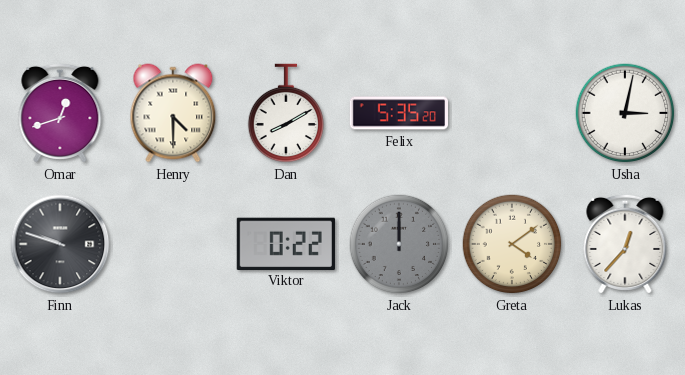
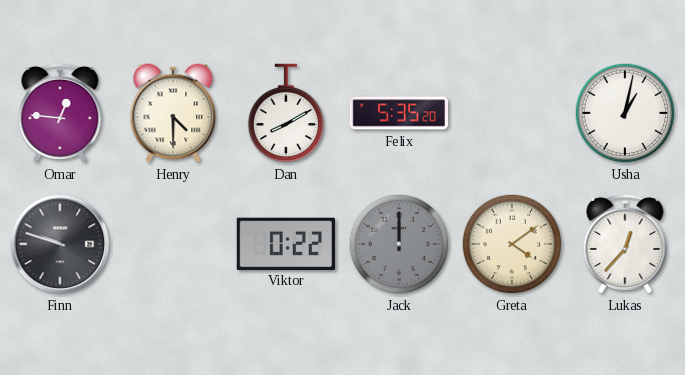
Omar: 12:42 -> 12:46 (60, 113)
Usha: 3:02 -> 1:02 (625, 113)
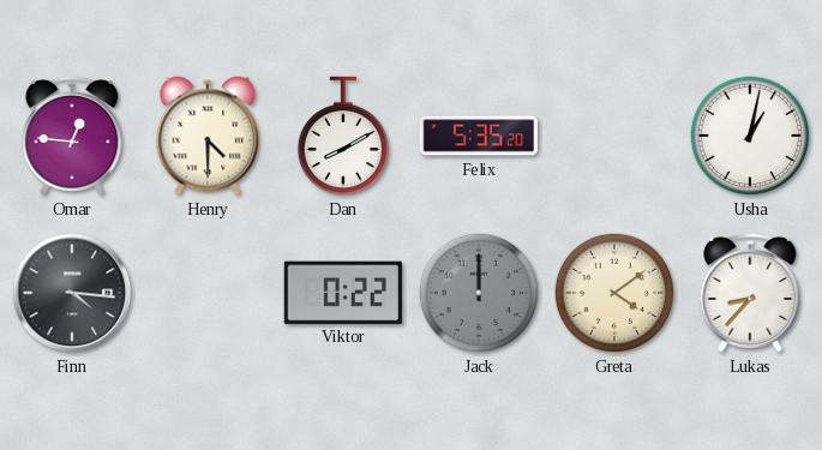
Finn: 9:48 -> 4:16 (72, 293)
Lukas: 12:37 -> 8:37 (750, 293)
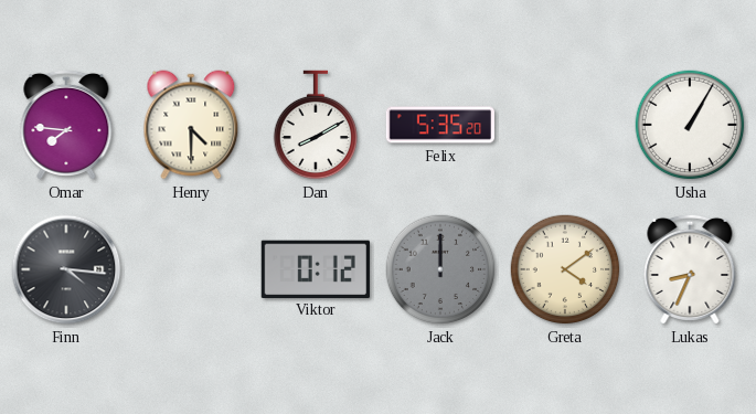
Omar: 12:46 -> 7:46 (66, 125)
Usha: 1:02 -> 1:05 (690, 125)
Viktor: 0:22 -> 0:12 (316, 268)
Lukas: 8:37 -> 8:34 (690, 269)
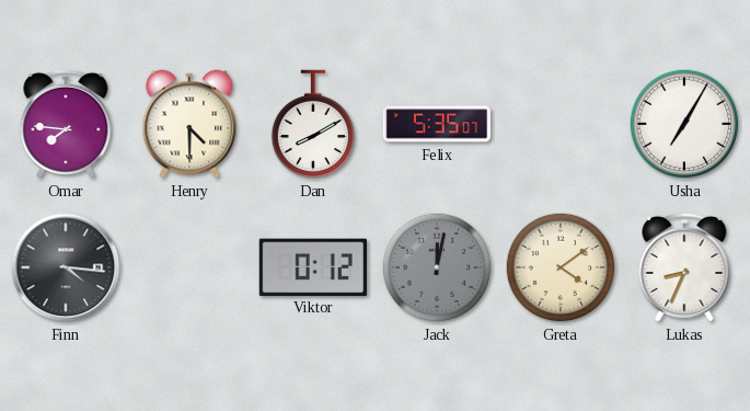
Felix: 5:35:20 -> 5:35:07 (436, 124)
Usha: 1:05 -> 7:05 (684, 124)
Jack: 12:00 -> 12:02 (437, 267)
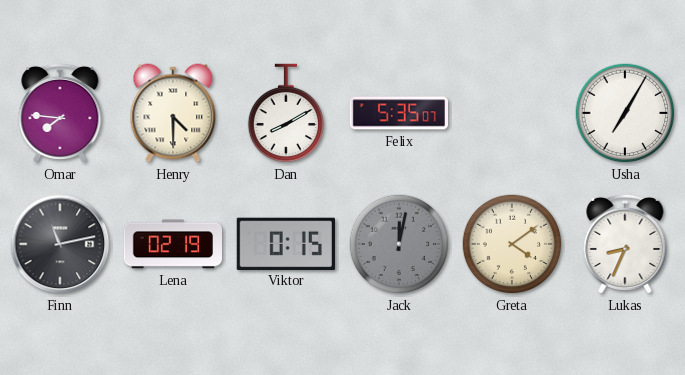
Finn: 4:16 -> 11:13 (60, 244)
Lena: none -> 02:19 (172, 244)
Viktor: 0:12 -> 0:15 (286, 243)
